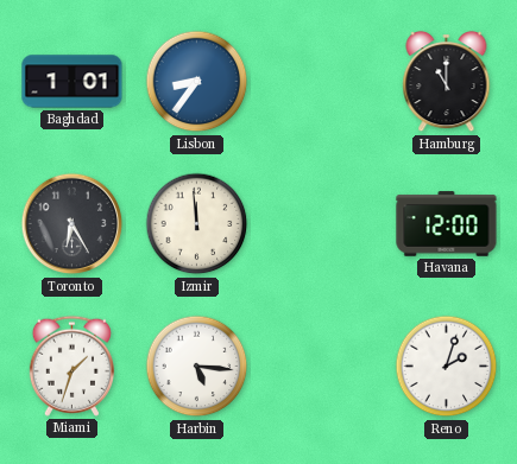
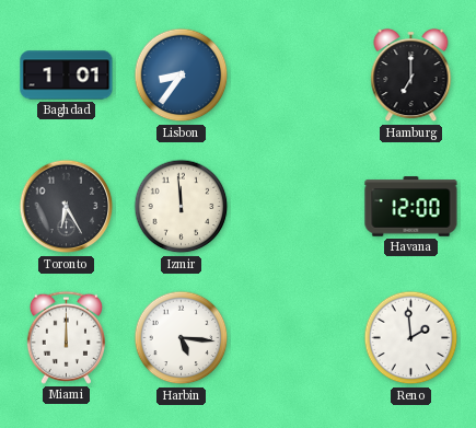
Hamburg: 11:00 -> 7:00 (411, 76)
Miami: 1:33 -> 12:00 (66, 337)
Reno: 2:03 -> 1:59 (411, 338)
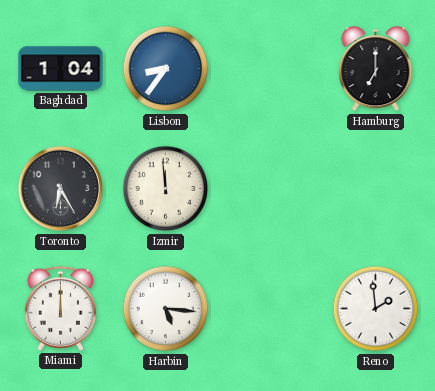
Baghdad: 1:01 -> 1:04 (61, 69)
Havana: 12:00 -> none (411, 207)
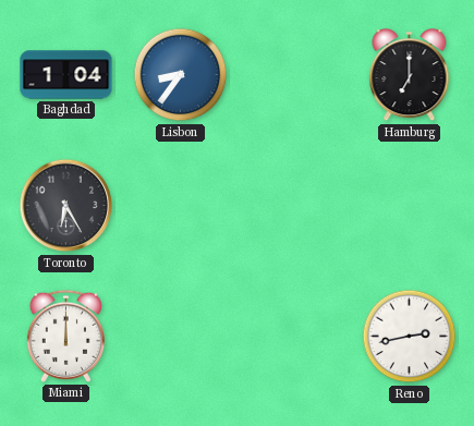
Izmir: 11:59 -> none (166, 189)
Harbin: 5:16 -> none (166, 309)
Reno: 1:59 -> 2:43 (410, 337)
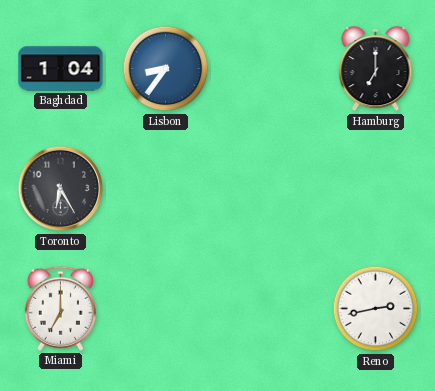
Miami: 12:00 -> 7:00 (60, 308)
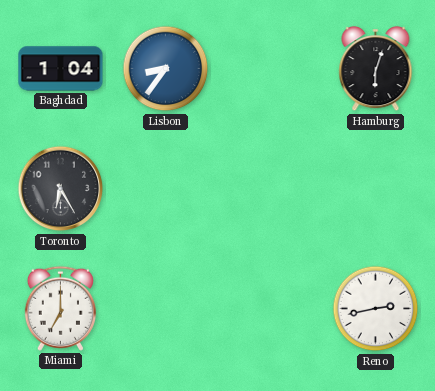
Hamburg: 7:00 -> 6:03 (376, 69)
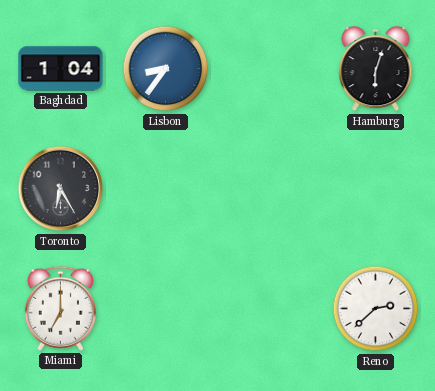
Reno: 2:43 -> 2:38 (376, 309)
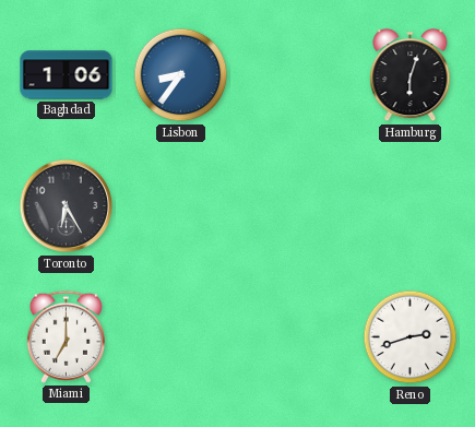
Baghdad: 1:04 -> 1:06 (67, 75)
Reno: 2:38 -> 2:42 (411, 337)
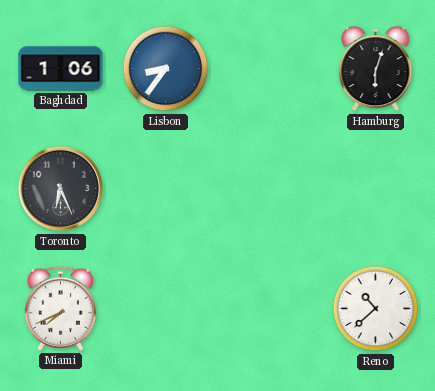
Toronto: 6:25 -> 6:26 (61, 189)
Miami: 7:00 -> 7:41 (60, 308)
Reno: 2:42 -> 10:38 (376, 309)
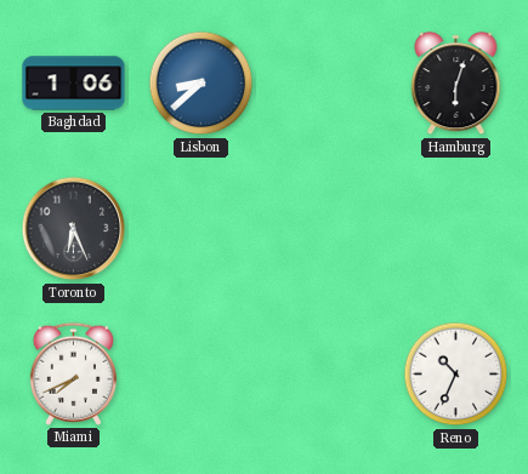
Lisbon: 8:36 -> 8:38 (201, 84)
Reno: 10:38 -> 10:34 (456, 375)
